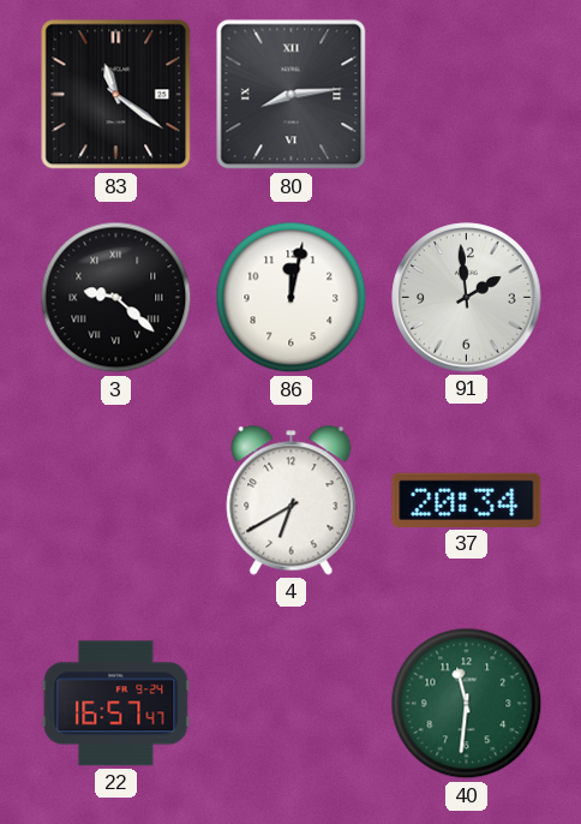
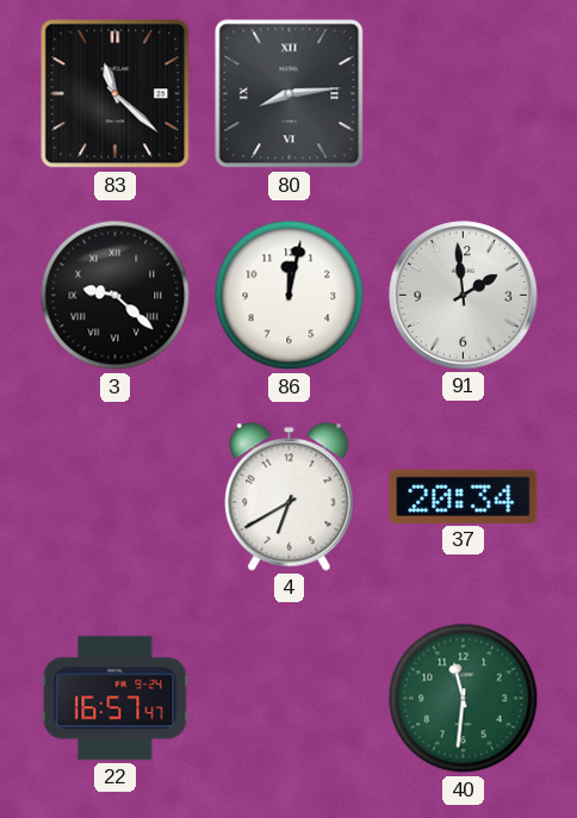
83: 11:21 -> 11:22 (116, 94)
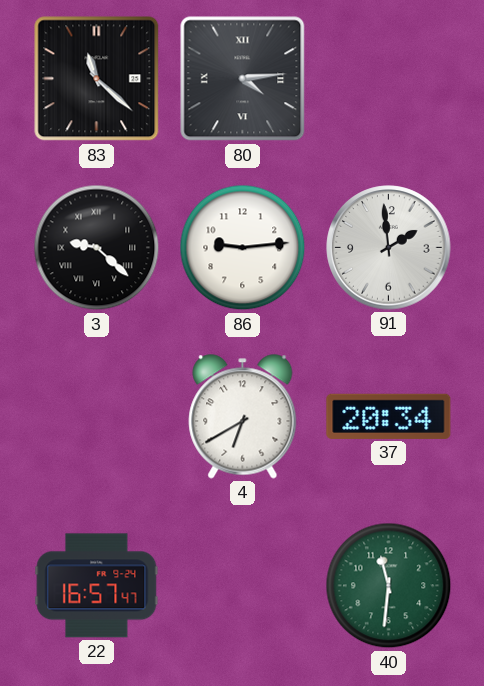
80: 8:14 -> 4:14 (243, 79)
86: 12:02 -> 9:14 (243, 248)
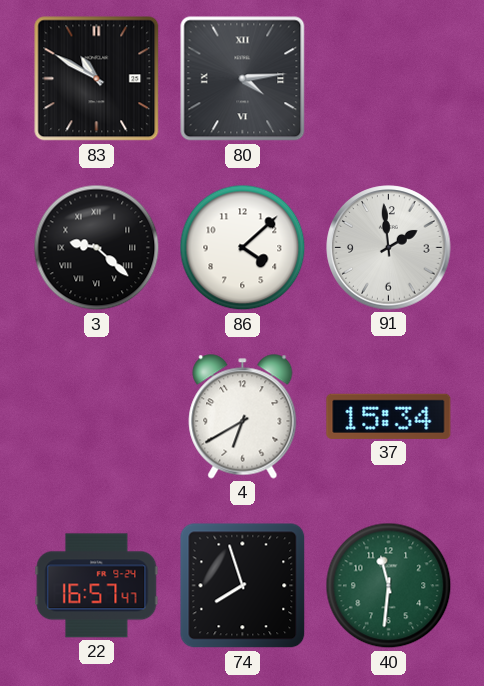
83: 11:22 -> 10:50 (97, 79)
86: 9:14 -> 4:08 (243, 248)
37: 20:34 -> 15:34 (389, 416)
74: none -> 7:57 (243, 586)
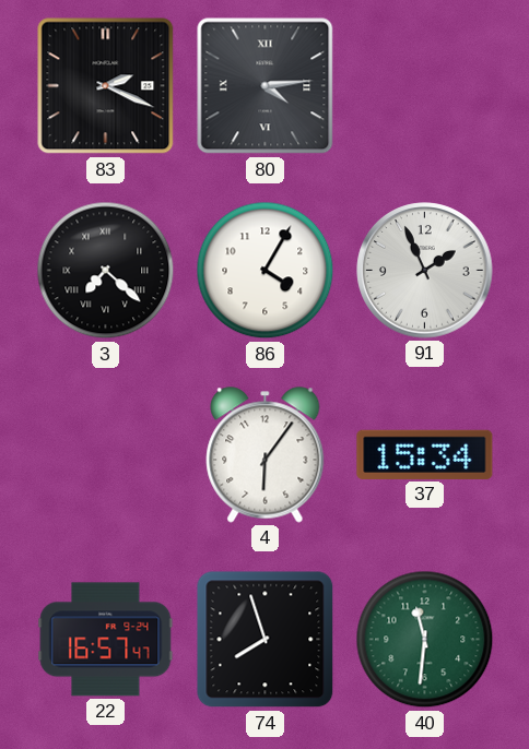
83: 10:50 -> 2:19 (106, 86)
3: 9:22 -> 7:22 (106, 271)
86: 4:08 -> 4:05 (266, 271)
91: 1:59 -> 1:56 (425, 271)
4: 6:40 -> 6:06 (266, 455)
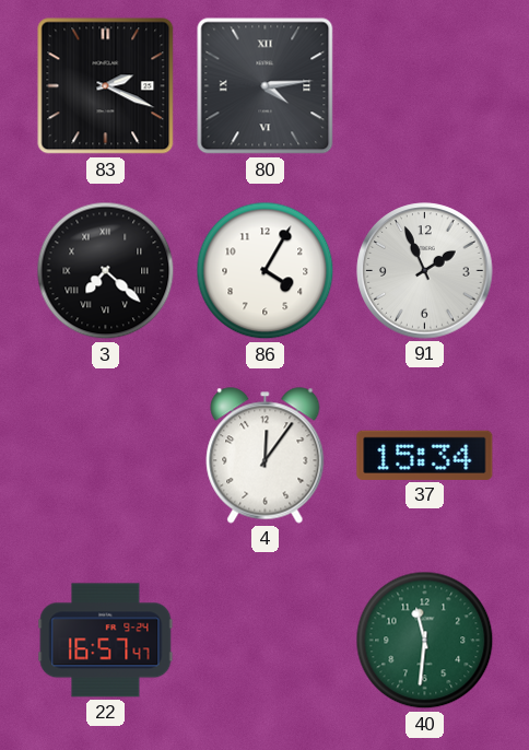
4: 6:06 -> 12:06 (266, 456)
74: 7:57 -> none (266, 640)
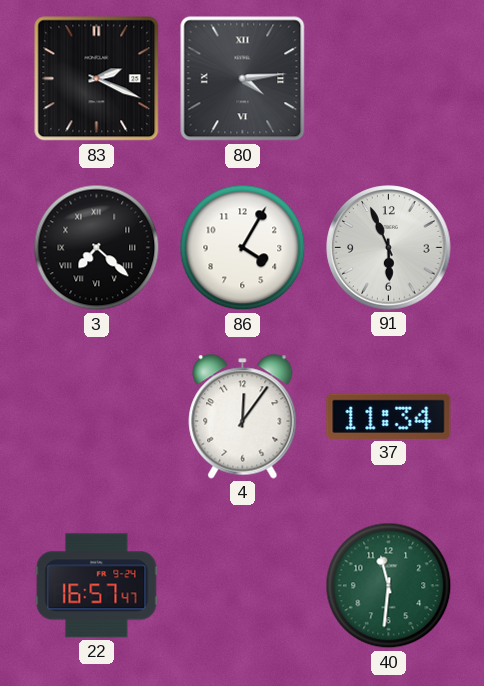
91: 1:56 -> 5:56 (389, 248)
37: 15:34 -> 11:34 (389, 416)
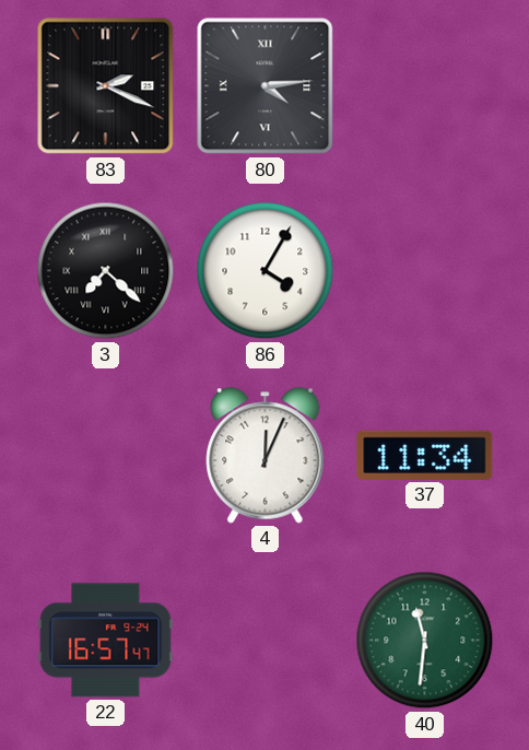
91: 5:56 -> none (389, 248)
4: 12:06 -> 12:04 (266, 456)
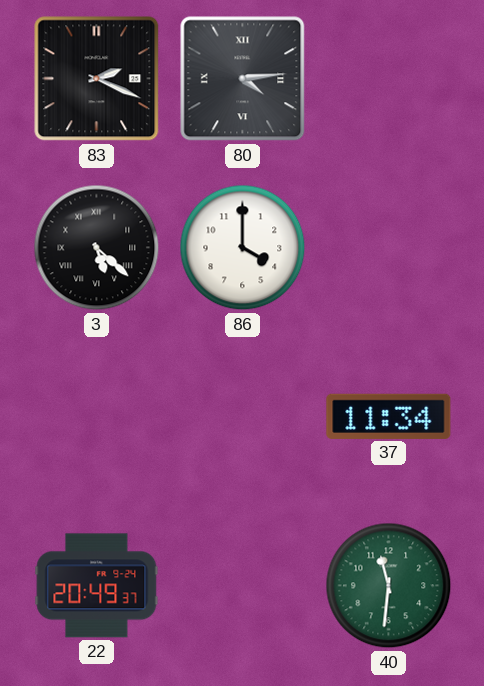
3: 7:22 -> 5:22 (97, 248)
86: 4:05 -> 4:00 (243, 248)
4: 12:04 -> none (266, 456)
22: 16:57 -> 20:49 (97, 586)
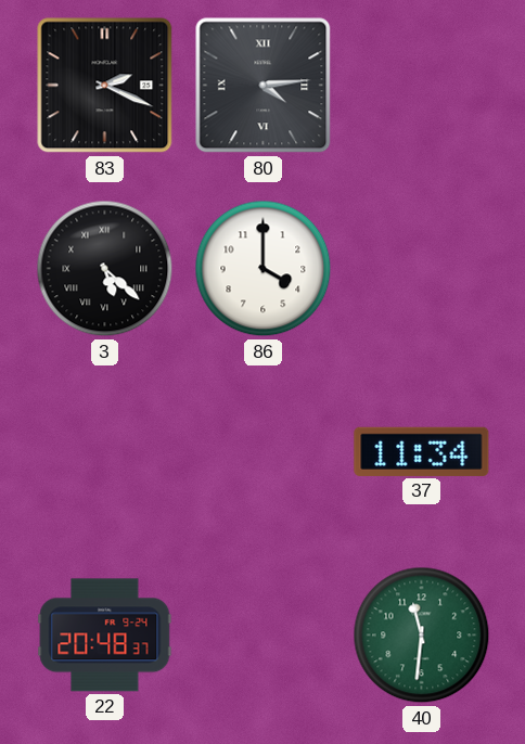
22: 20:49 -> 20:48 (105, 636)
